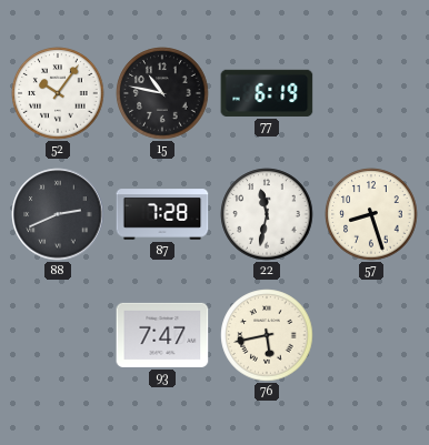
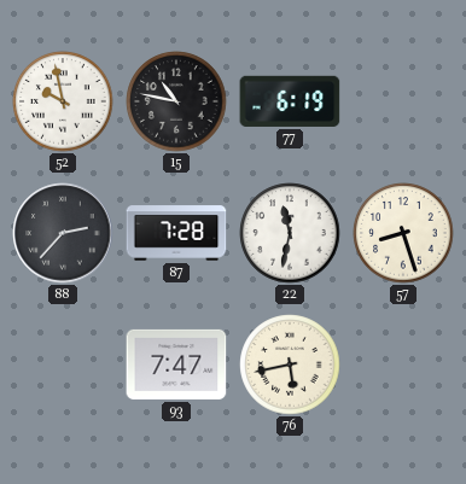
52: 10:06 -> 9:58 (63, 101)
88: 2:41 -> 2:37 (63, 233)
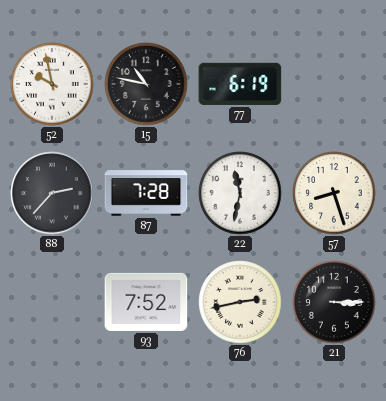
93: 7:47 -> 7:52 (146, 302)
76: 5:43 -> 2:43 (240, 302)
21: none -> 3:15 (334, 302)
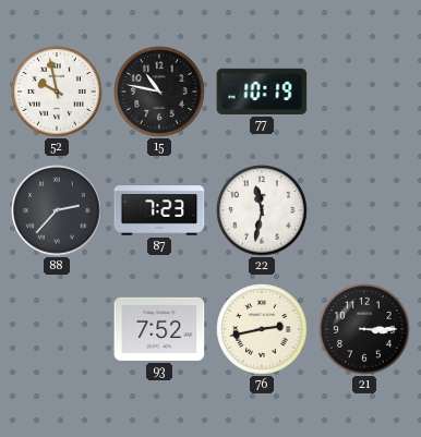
77: 6:19 -> 10:19 (262, 92)
87: 7:28 -> 7:23 (159, 210)
57: 8:27 -> none (334, 193)
